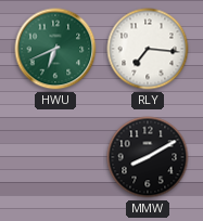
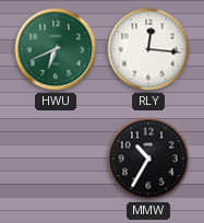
RLY: 7:16 -> 12:16 (148, 49)
MMW: 8:10 -> 10:35 (148, 159)
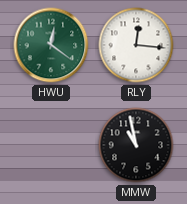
HWU: 6:41 -> 12:21 (51, 45)
MMW: 10:35 -> 10:58 (136, 145)
